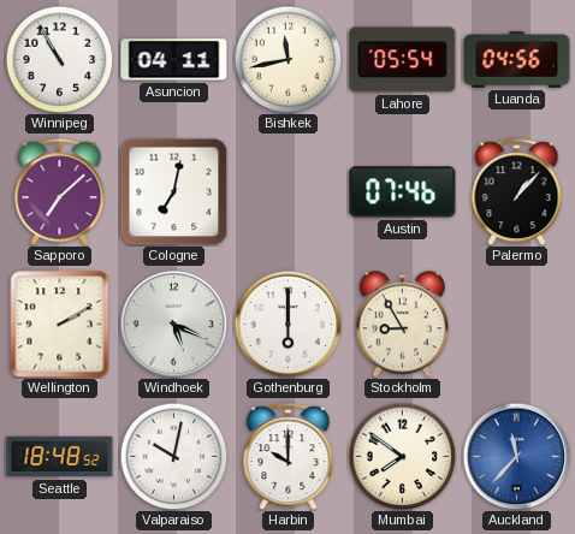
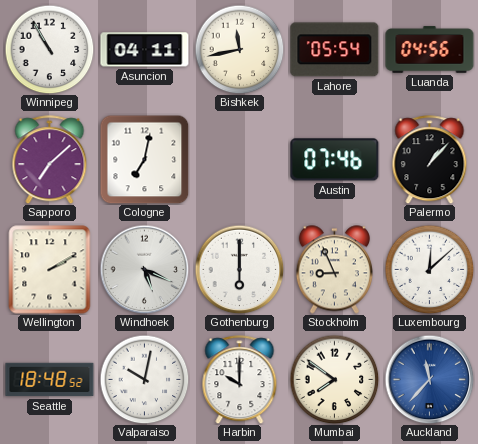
Stockholm: 8:55 -> 8:56 (334, 270)
Luxembourg: none -> 12:08 (429, 269)
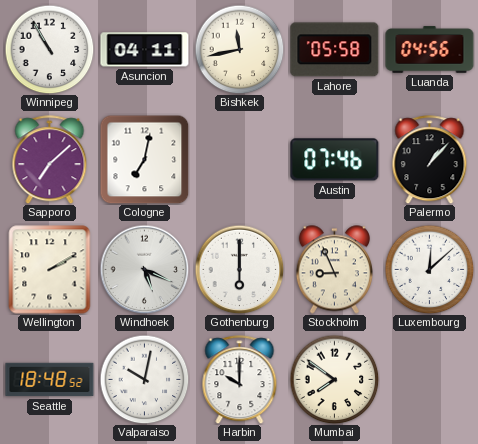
Lahore: 05:54 -> 05:58 (335, 50)
Auckland: 11:37 -> none (429, 379)
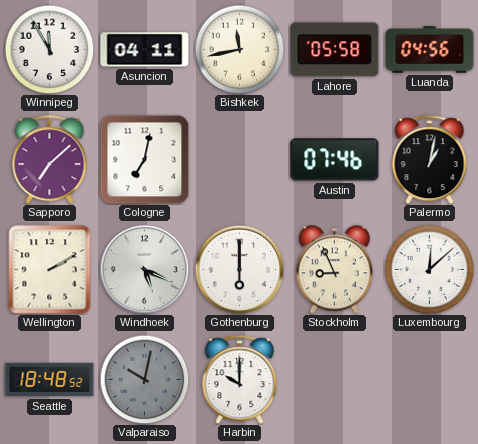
Winnipeg: 10:55 -> 11:55 (49, 49)
Palermo: 1:07 -> 1:02 (430, 160)
Valparaiso dial: white -> grey (144, 379)
Mumbai: 7:51 -> none (334, 379)
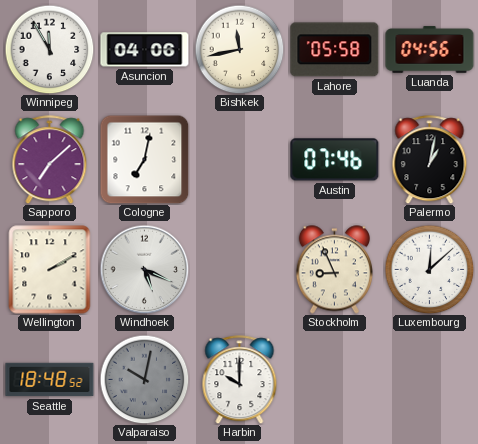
Asuncion: 04:11 -> 04:06 (145, 50)
Gothenburg: 6:00 -> none (239, 269)
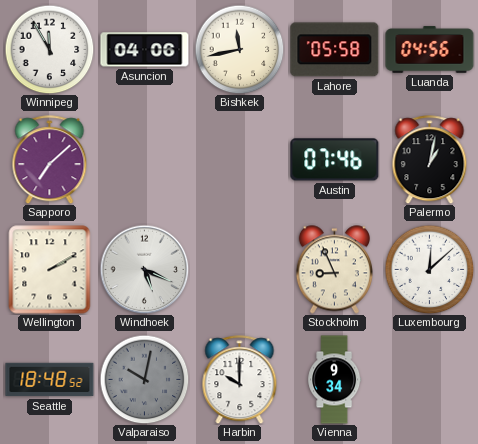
Cologne: 7:02 -> none (144, 159)
Vienna: none -> 9:34 (335, 380)
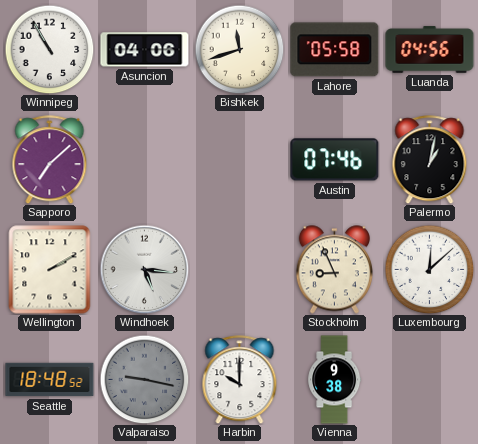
Winnipeg: 11:55 -> 10:55 (49, 49)
Bishkek: 11:43 -> 11:42 (239, 49)
Windhoek: 5:19 -> 5:16 (144, 269)
Valparaiso: 10:02 -> 9:17 (144, 379)
Vienna: 9:34 -> 9:38 (335, 380)
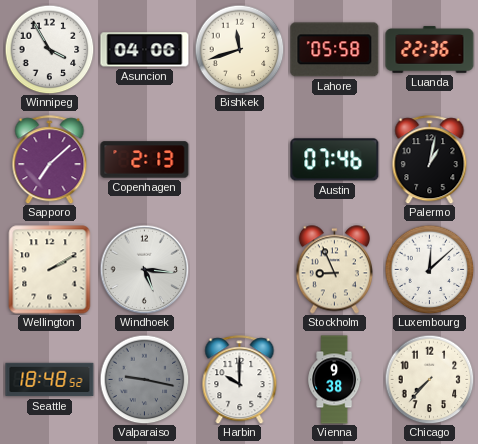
Winnipeg: 10:55 -> 3:55 (49, 49)
Luanda: 04:56 -> 22:36 (430, 50)
Copenhagen: none -> 2:13 (145, 160)
Chicago: none -> 7:37 (429, 379)
